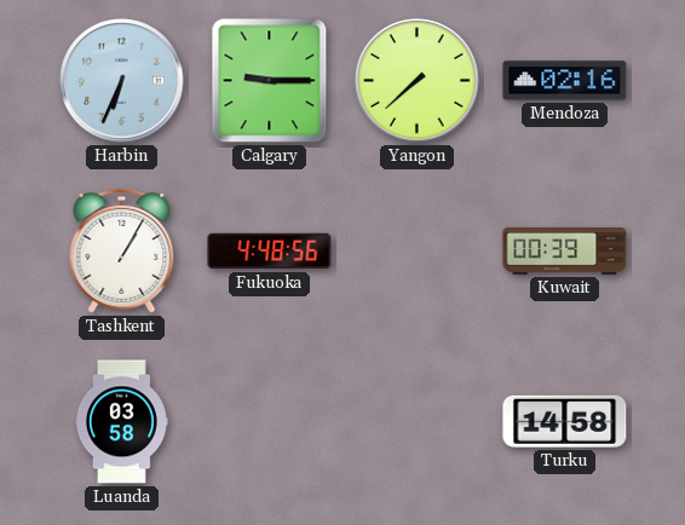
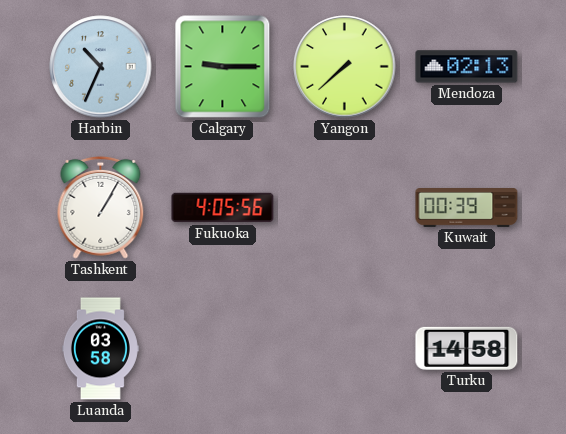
Harbin: 6:34 -> 10:34 (101, 67)
Mendoza: 02:16 -> 02:13 (467, 67)
Fukuoka: 4:48 -> 4:05 (223, 208)
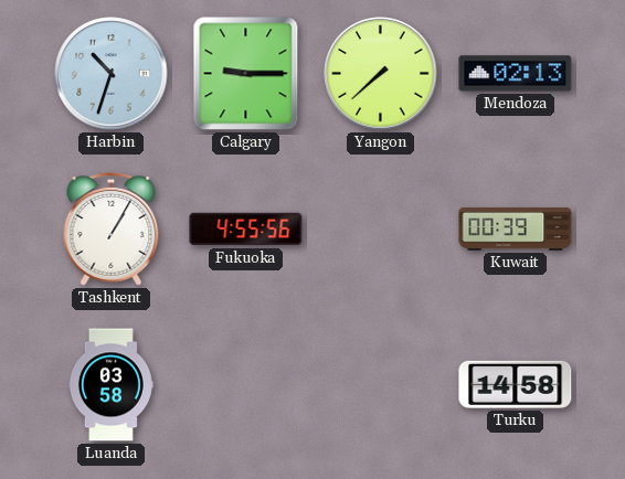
Harbin: 10:34 -> 10:33 (112, 74)
Fukuoka: 4:05 -> 4:55 (246, 230)
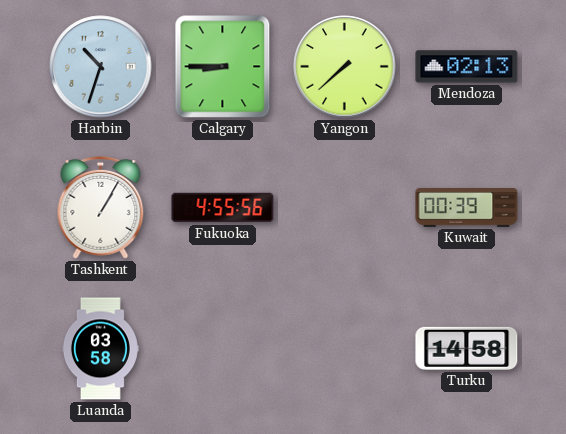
Calgary: 9:15 -> 8:45 (223, 67)
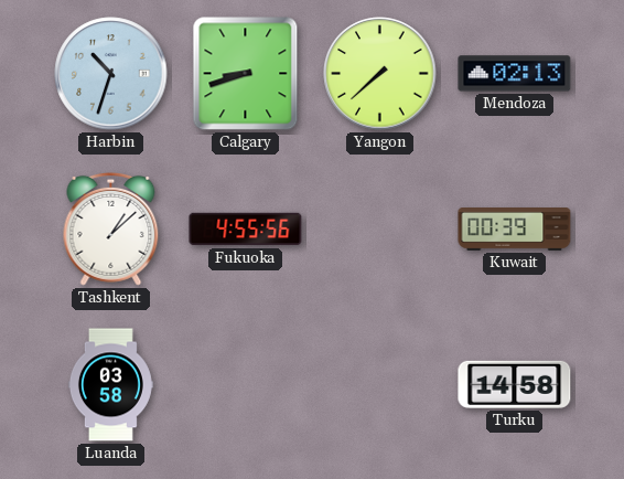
Calgary: 8:45 -> 8:42 (246, 74)
Tashkent: 1:05 -> 1:08 (111, 228)
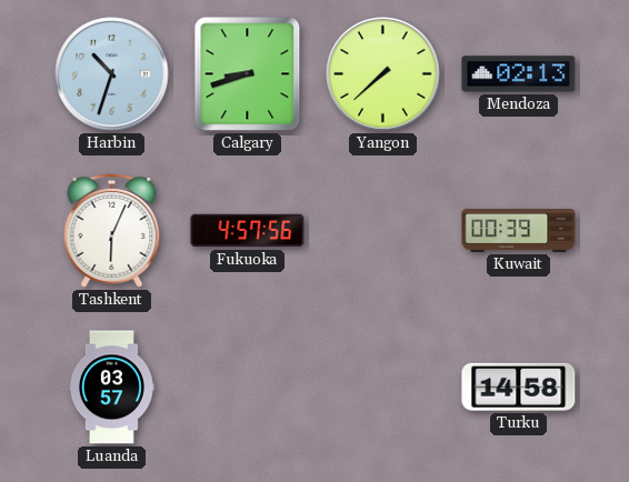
Tashkent: 1:08 -> 6:04 (112, 230)
Fukuoka: 4:55 -> 4:57 (248, 231)
Luanda: 03:58 -> 03:57 (111, 388)
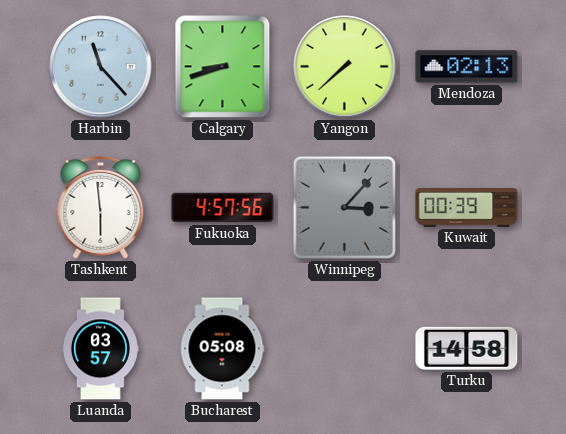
Harbin: 10:33 -> 11:23 (101, 67)
Tashkent: 6:04 -> 5:59 (101, 207)
Winnipeg: none -> 3:07 (344, 207)
Bucharest: none -> 05:08 (222, 349)
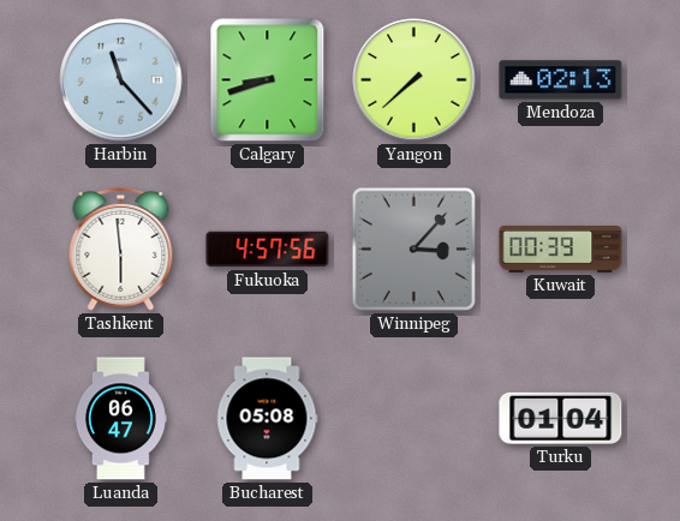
Luanda: 03:57 -> 06:47 (120, 419)
Turku: 14:58 -> 01:04 (561, 418)
